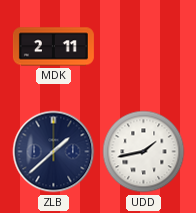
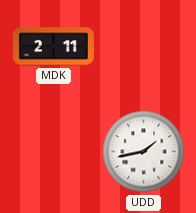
ZLB: 1:38 -> none (54, 152)
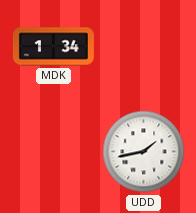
MDK: 2:11 -> 1:34 (53, 47)
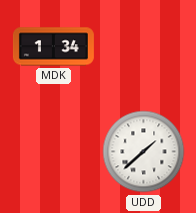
UDD: 1:43 -> 1:38 (144, 152)
